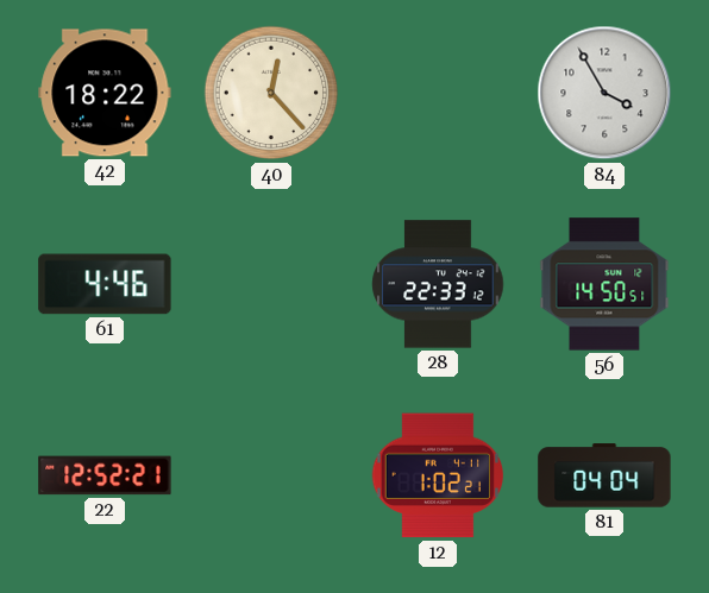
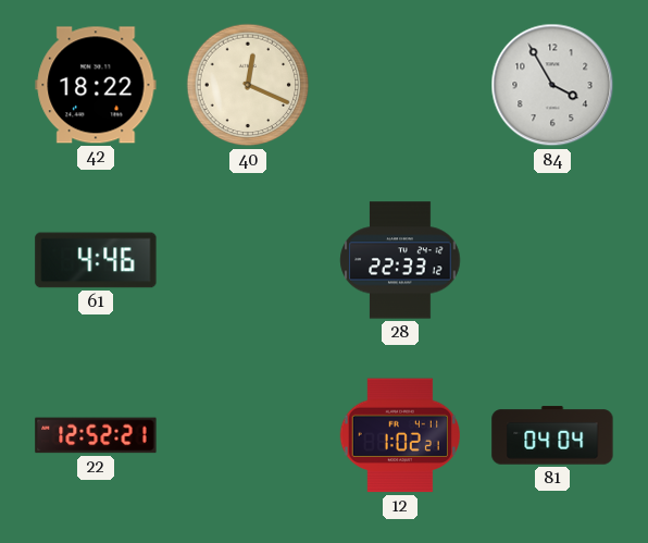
40: 12:23 -> 12:19 (248, 85)
56: 14:50 -> none (604, 284)
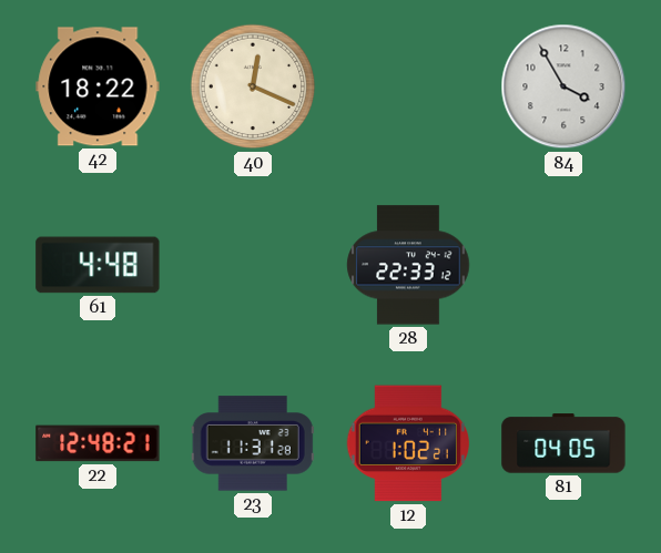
61: 4:46 -> 4:48 (98, 265)
22: 12:52 -> 12:48 (98, 443)
23: none -> 11:31 (253, 443)
81: 04:04 -> 04:05 (563, 443)
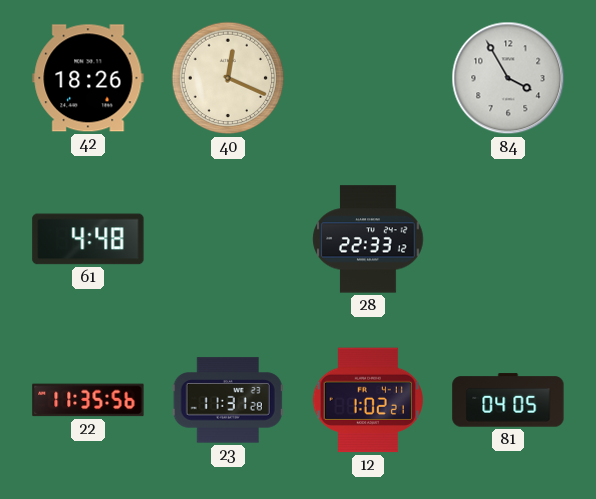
42: 18:22 -> 18:26 (88, 78)
22: 12:48 -> 11:35 (88, 400)
